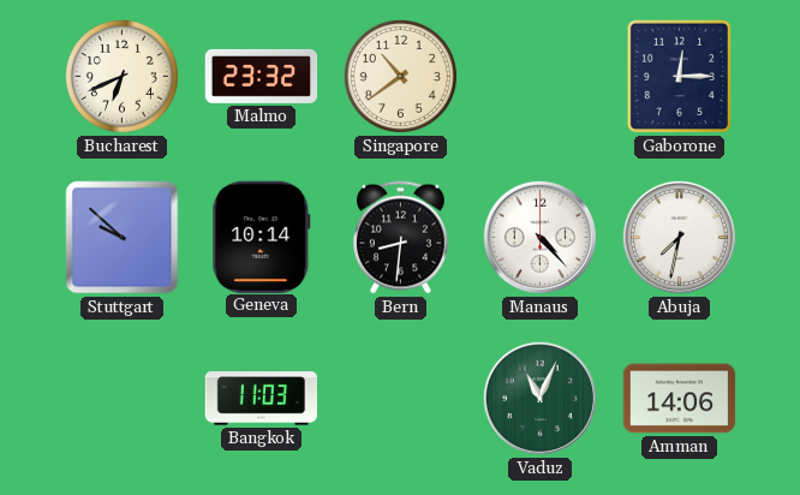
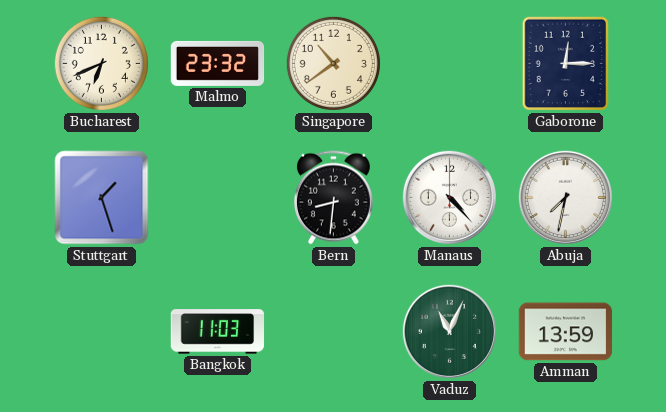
Stuttgart: 9:52 -> 1:27 (102, 198)
Geneva: 10:14 -> none (262, 237)
Amman: 14:06 -> 13:59 (566, 332)
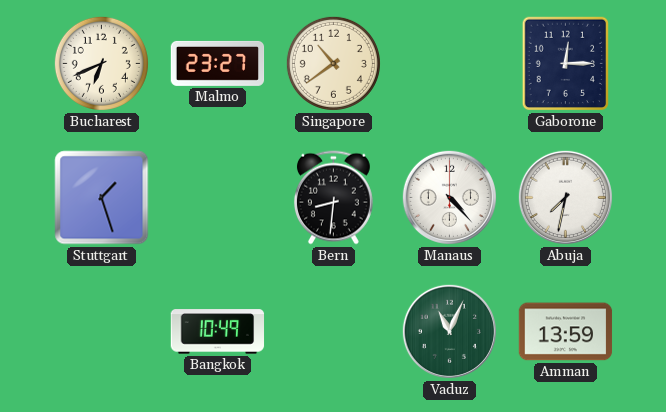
Malmo: 23:32 -> 23:27 (218, 63)
Bangkok: 11:03 -> 10:49 (218, 332)
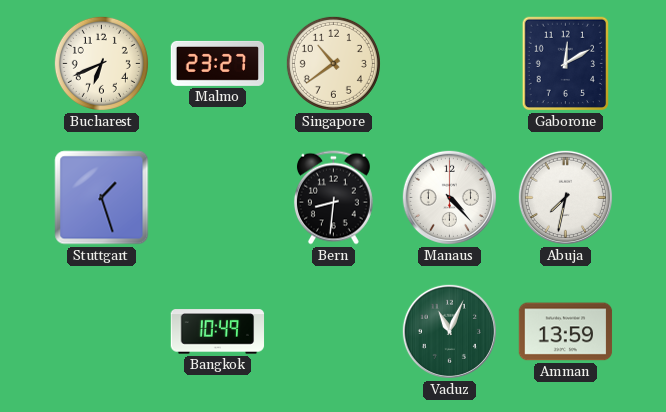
Gaborone: 12:15 -> 12:10 (565, 64)
